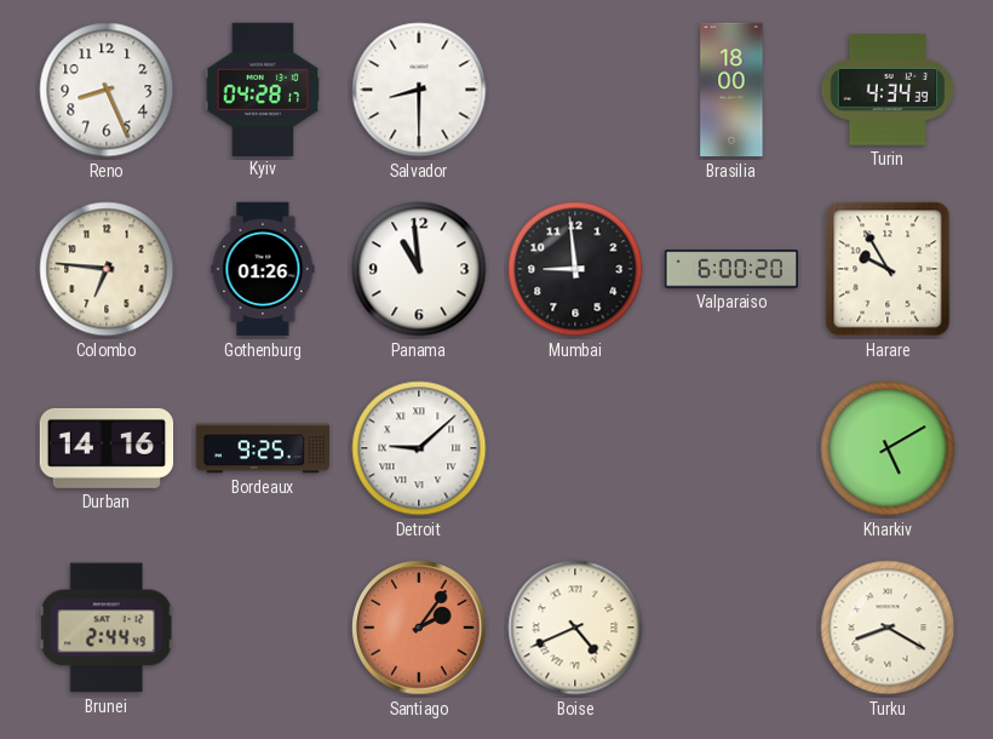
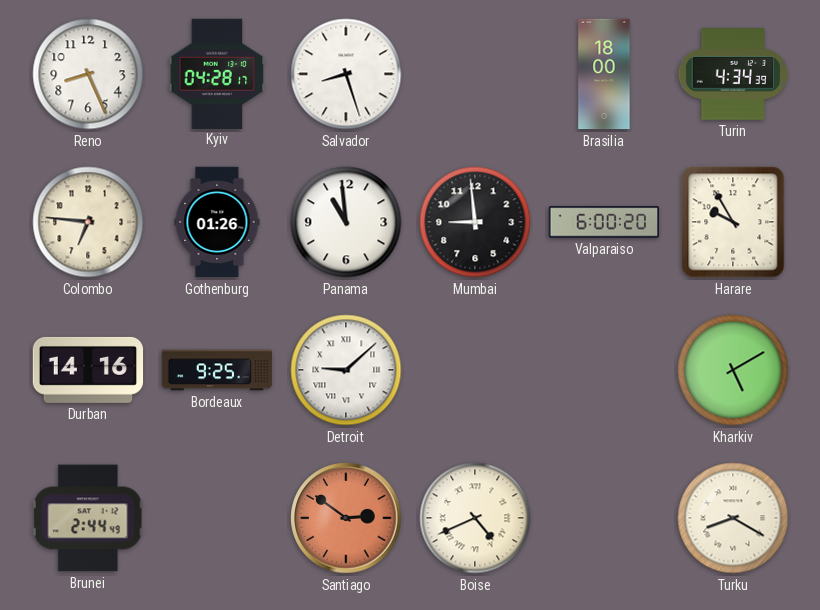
Salvador: 8:30 -> 8:27 (346, 74)
Santiago: 2:06 -> 2:51 (346, 518)
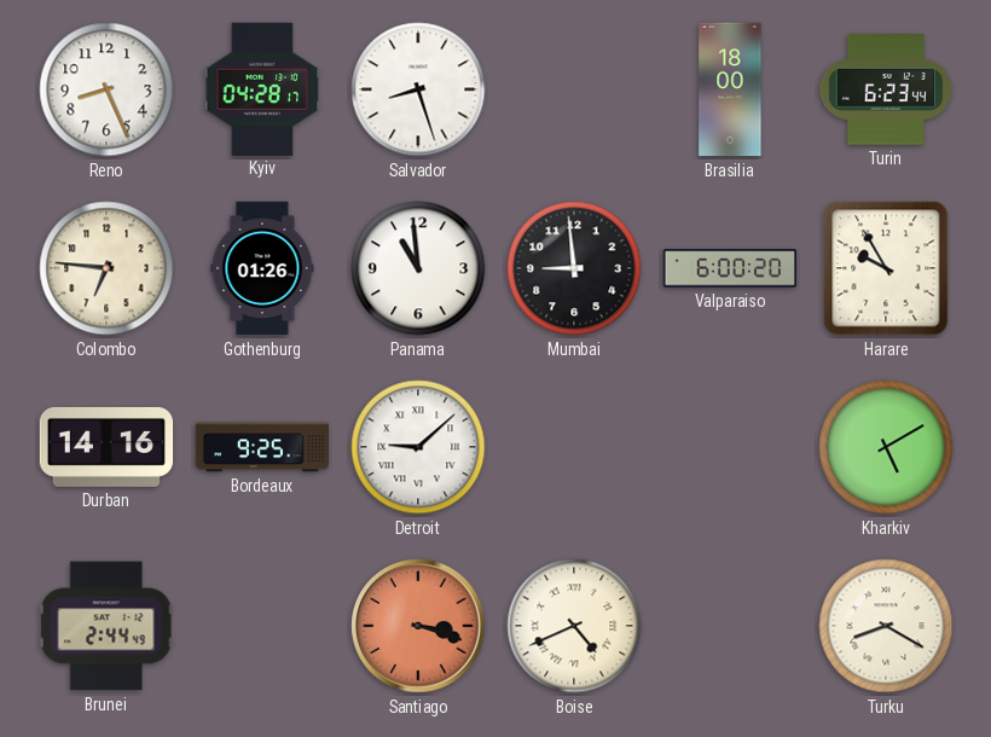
Turin: 4:34 -> 6:23 (886, 91)
Santiago: 2:51 -> 3:18 (418, 626)
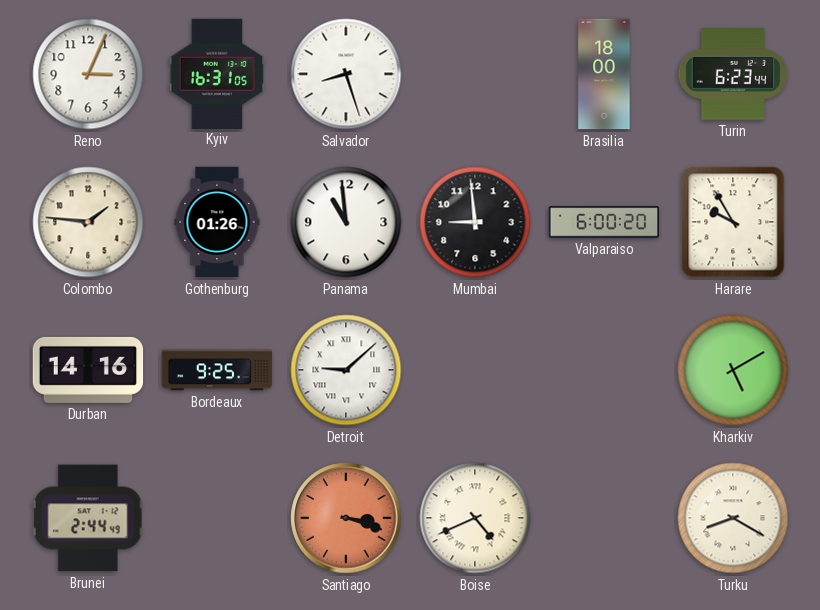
Reno: 8:26 -> 3:04 (88, 74)
Kyiv: 04:28 -> 16:31 (217, 73)
Colombo: 6:46 -> 1:46 (88, 222)
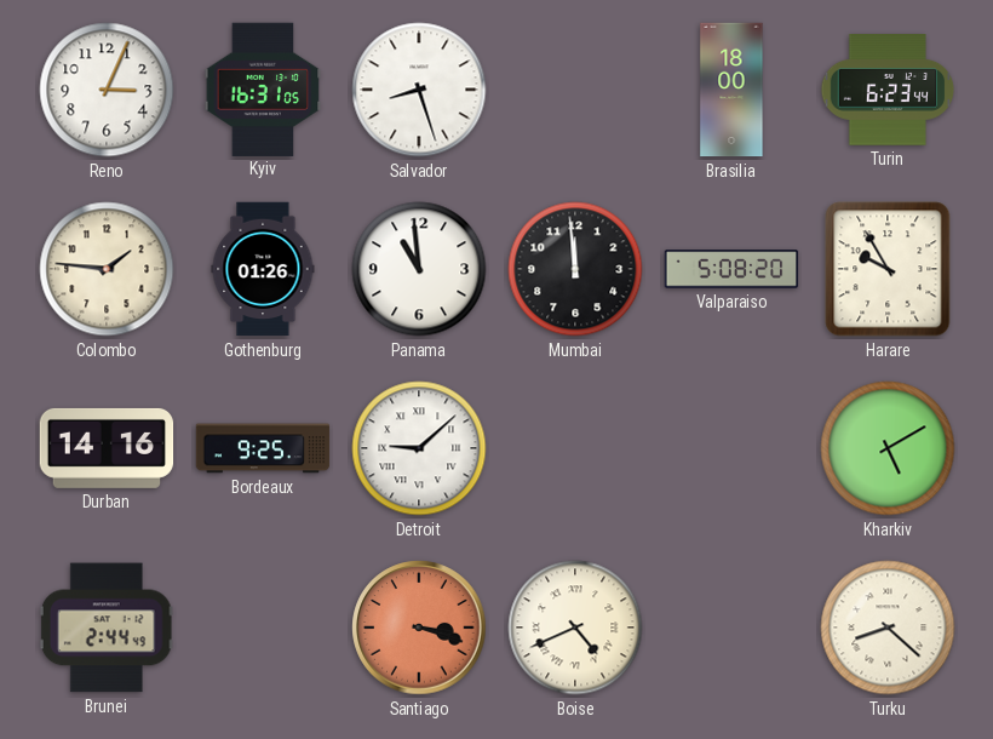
Mumbai: 8:59 -> 11:59 (575, 269)
Valparaiso: 6:00 -> 5:08 (731, 269)
Turku: 8:20 -> 8:22 (888, 628)
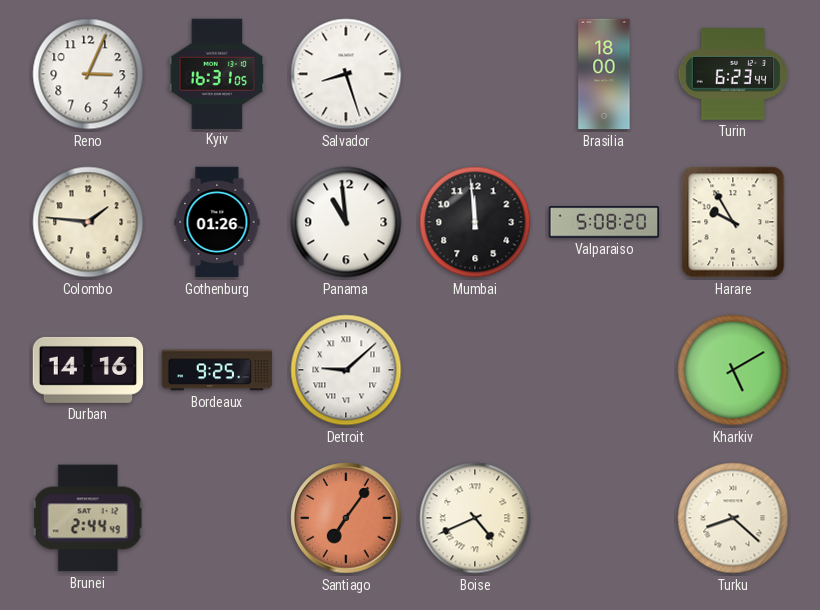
Santiago: 3:18 -> 7:06 (346, 518)
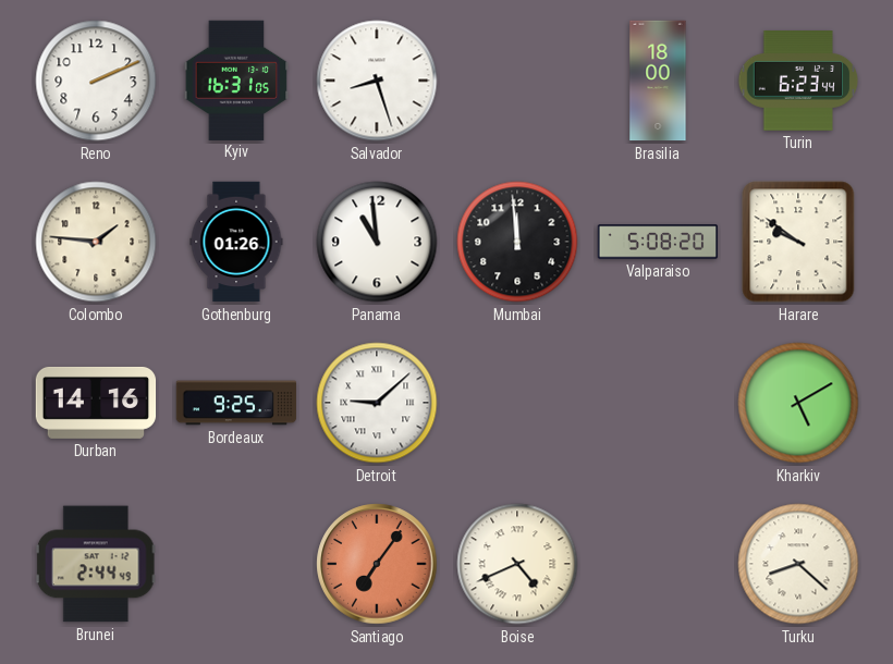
Reno: 3:04 -> 2:11 (96, 81)
Harare: 9:55 -> 9:51 (798, 242)
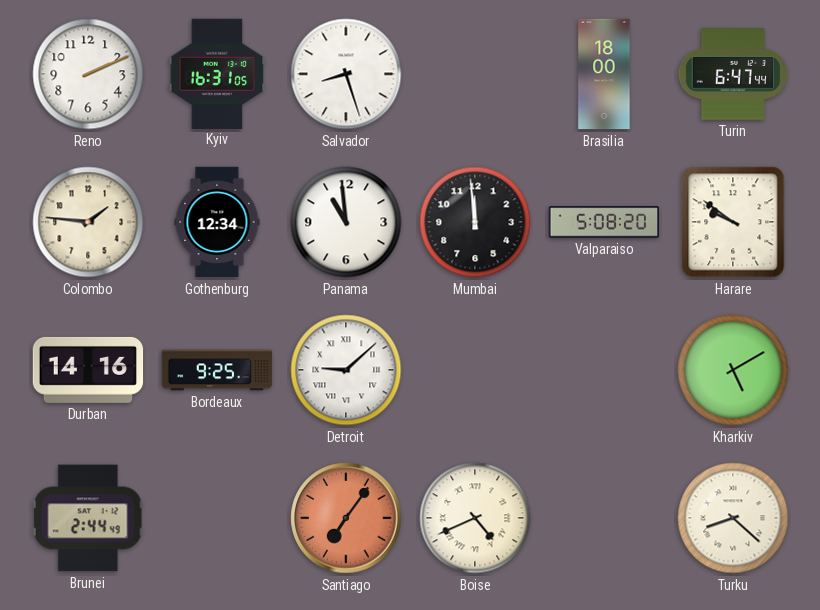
Turin: 6:23 -> 6:47 (733, 75)
Gothenburg: 01:26 -> 12:34 (217, 222)
